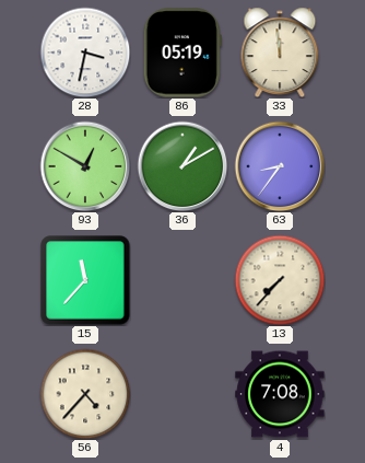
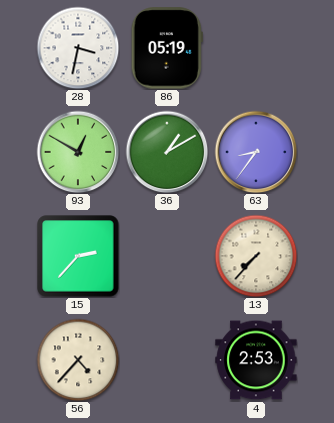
33: 11:59 -> none (280, 53)
15: 11:37 -> 2:37 (78, 256)
4: 7:08 -> 2:53 (256, 360)
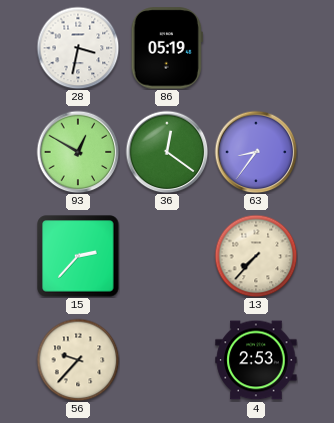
36: 1:10 -> 12:21 (167, 152)
56: 4:37 -> 9:37 (78, 360)
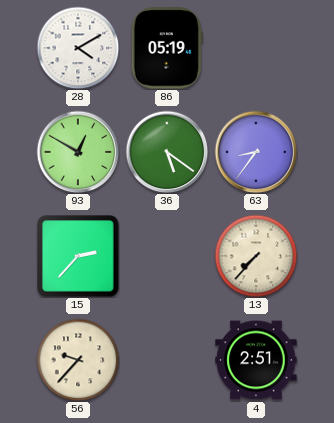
28: 3:32 -> 4:10 (78, 48)
36: 12:21 -> 5:21 (167, 152)
4: 2:53 -> 2:51 (256, 360)
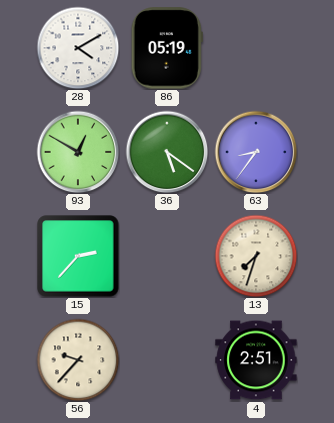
13: 7:37 -> 7:33 (256, 256)
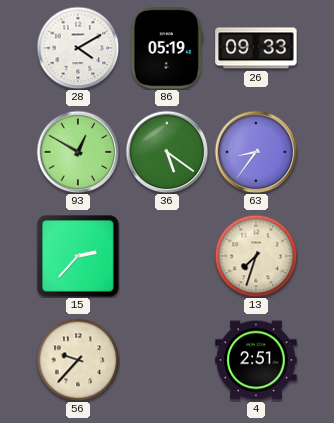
26: none -> 09:33 (256, 48)
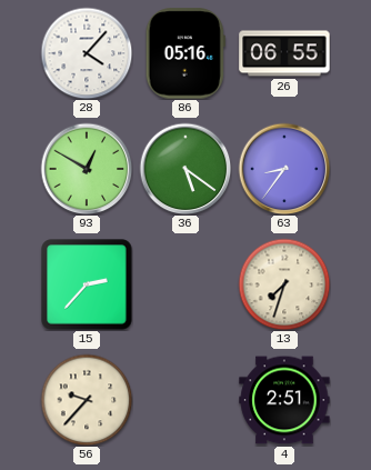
28: 4:10 -> 4:07 (87, 53)
86: 05:19 -> 05:16 (185, 53)
26: 09:33 -> 06:55 (284, 53)
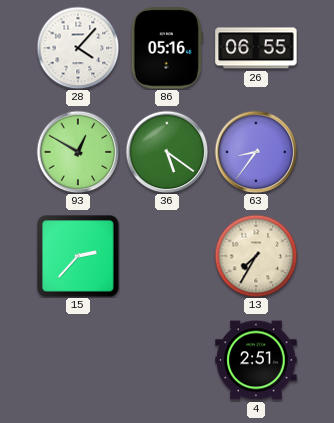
13: 7:33 -> 7:35 (256, 256)
56: 9:37 -> none (87, 400)
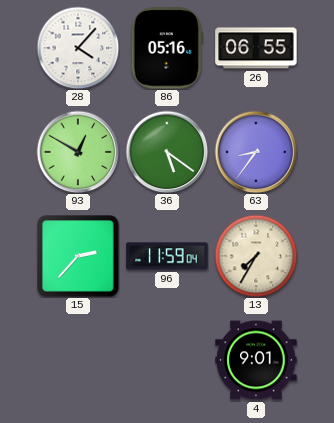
96: none -> 11:59 (167, 256)
4: 2:51 -> 9:01 (256, 360)
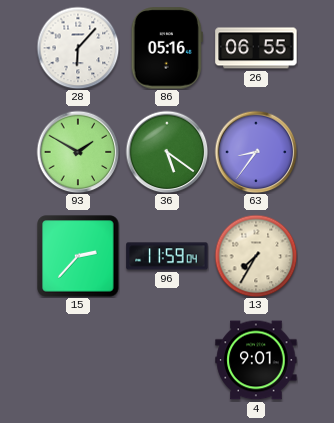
28: 4:07 -> 6:07 (78, 48)
93: 12:50 -> 1:50 (78, 152)
